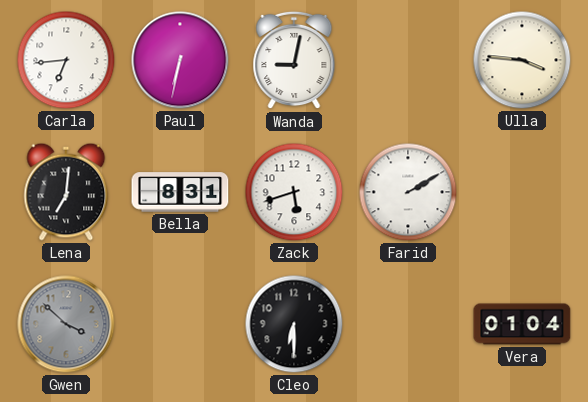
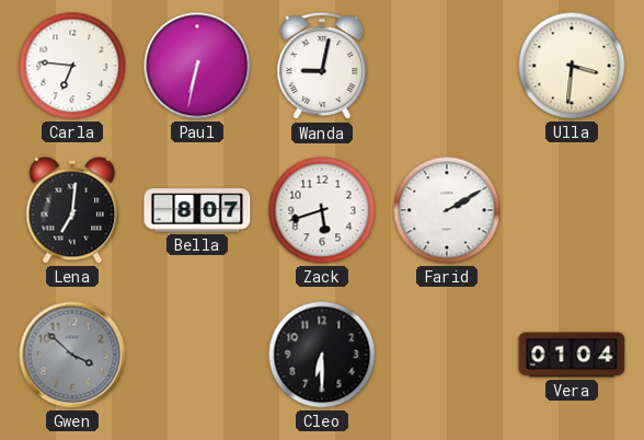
Carla: 6:44 -> 6:46 (72, 66)
Ulla: 3:46 -> 3:31 (572, 66)
Bella: 8:31 -> 8:07 (197, 210)
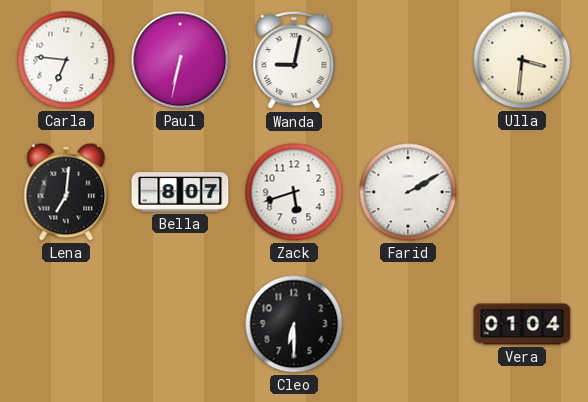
Gwen: 3:52 -> none (72, 355)
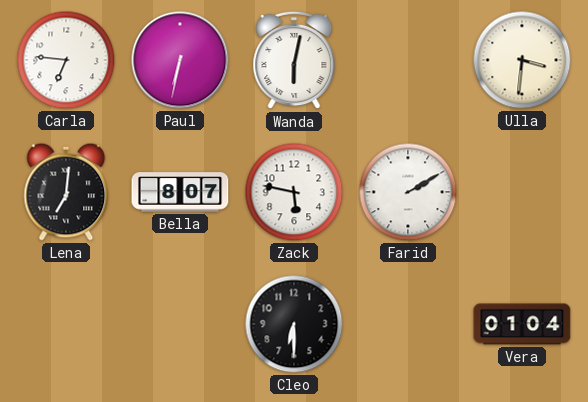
Wanda: 9:02 -> 6:02 (294, 60)
Zack: 5:42 -> 5:47 (294, 192)
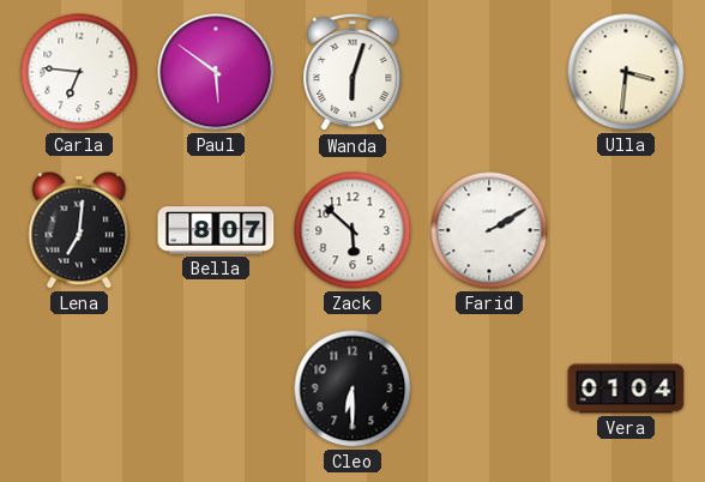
Paul: 6:32 -> 5:51 (216, 72)
Wanda: 6:02 -> 6:03 (352, 72)
Zack: 5:47 -> 5:52 (352, 230)
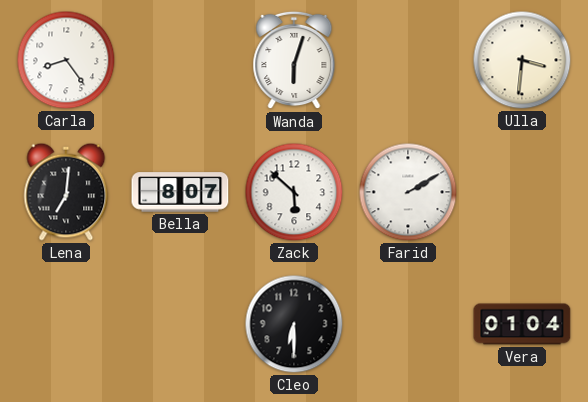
Carla: 6:46 -> 8:24 (66, 60)
Paul: 5:51 -> none (216, 72)
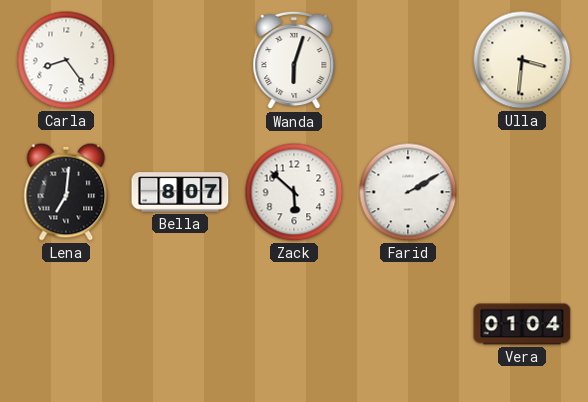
Cleo: 6:30 -> none (294, 324)
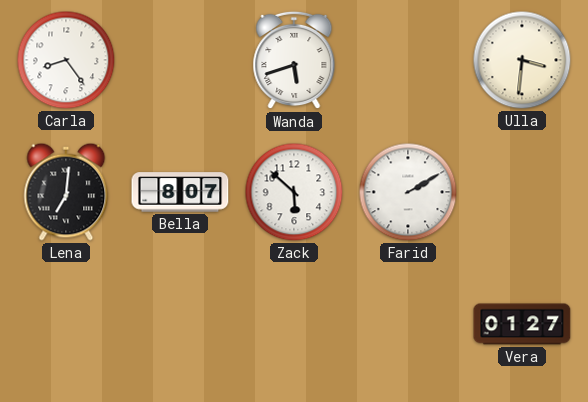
Wanda: 6:03 -> 5:42 (294, 60)
Vera: 01:04 -> 01:27 (522, 324)
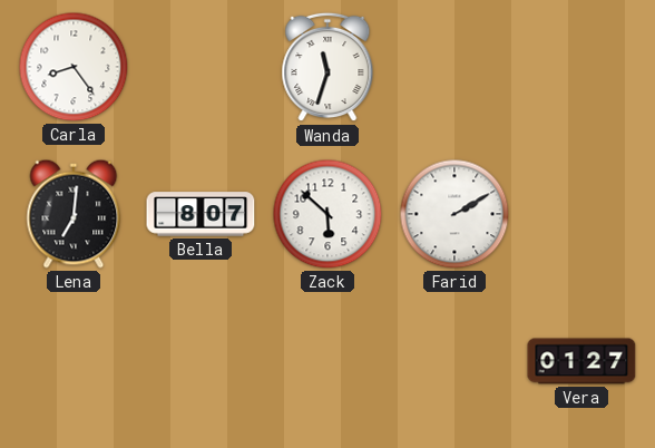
Wanda: 5:42 -> 11:33 (327, 67)
Ulla: 3:31 -> none (522, 60)
